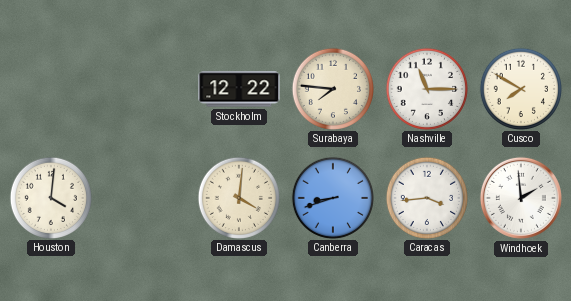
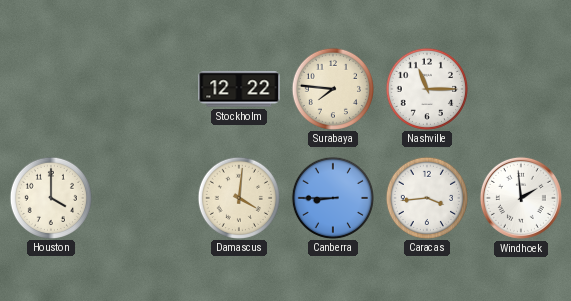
Cusco: 7:50 -> none (520, 88)
Houston: 4:01 -> 4:00 (50, 197)
Canberra: 8:42 -> 8:45 (332, 197)
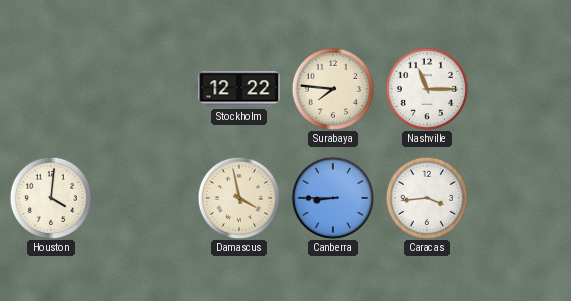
Houston: 4:00 -> 4:01 (50, 197)
Damascus: 4:01 -> 3:58 (238, 197)
Windhoek: 1:59 -> none (521, 198)
